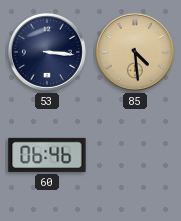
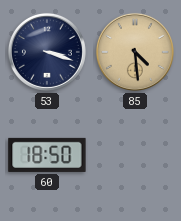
53: 3:16 -> 3:18 (47, 52)
60: 06:46 -> 18:50 (47, 155)
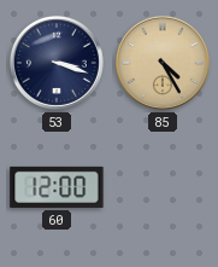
85: 4:29 -> 4:25 (163, 63)
60: 18:50 -> 12:00 (57, 187)
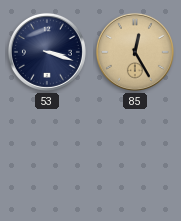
85: 4:25 -> 12:25 (135, 52)
60: 12:00 -> none (57, 187)
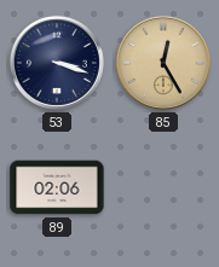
89: none -> 02:06 (57, 187)
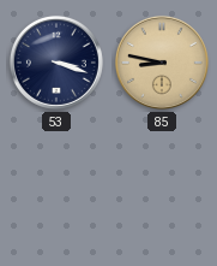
85: 12:25 -> 8:47 (162, 63)
89: 02:06 -> none (57, 187)
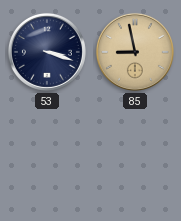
85: 8:47 -> 8:58 (135, 52)
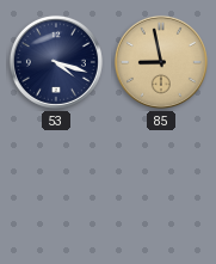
53: 3:18 -> 4:18 (56, 62)
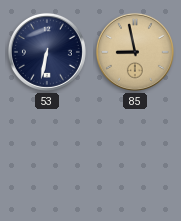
53: 4:18 -> 6:32 (47, 52)
